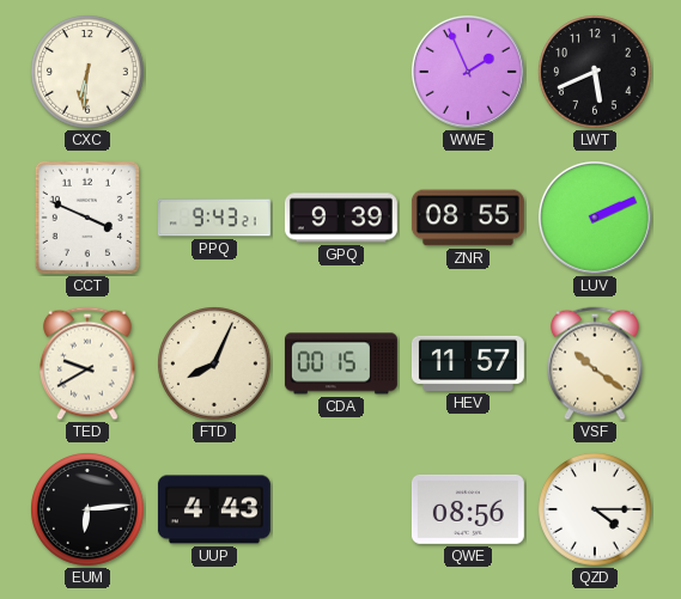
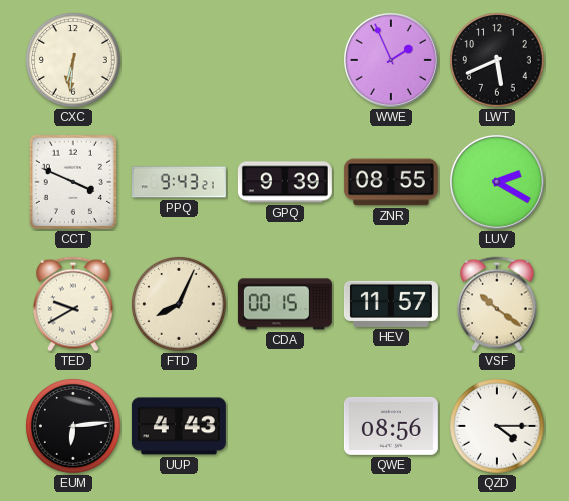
LUV: 2:11 -> 2:20 (497, 182)
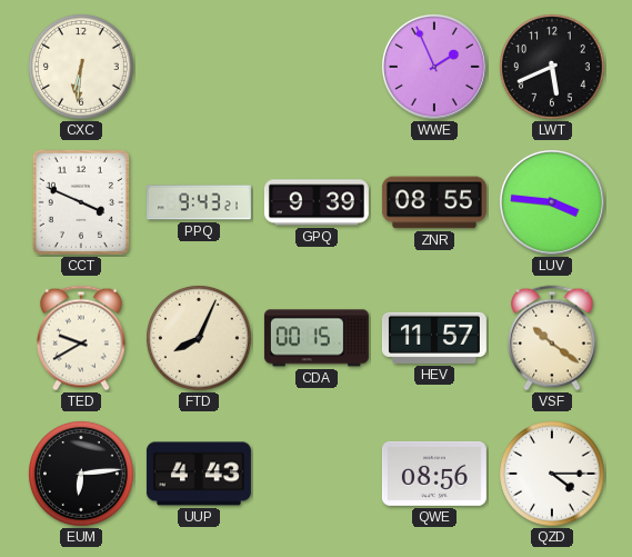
LUV: 2:20 -> 3:46 (552, 202)
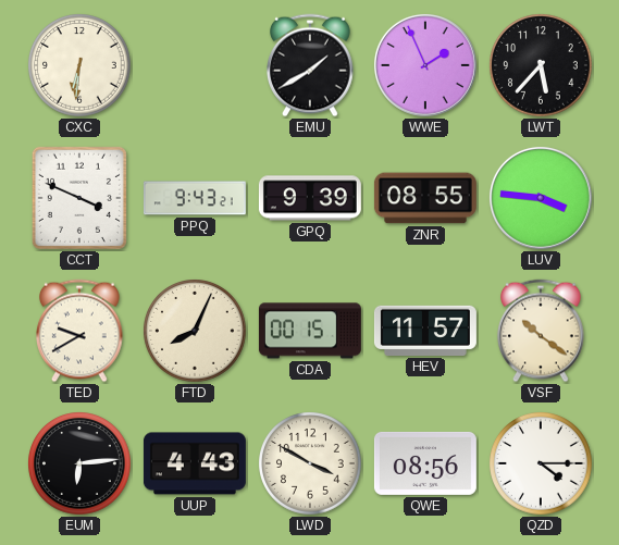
EMU: none -> 1:40 (311, 65)
LWT: 5:41 -> 5:37 (542, 66)
LWD: none -> 3:50 (311, 465)
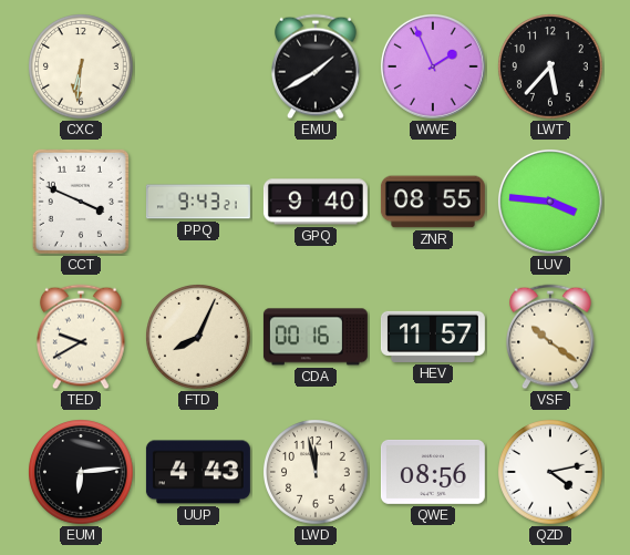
GPQ: 9:39 -> 9:40 (316, 202)
CDA: 00:15 -> 00:16 (316, 337)
LWD: 3:50 -> 11:58 (317, 473)
QZD: 4:15 -> 4:13 (551, 473)
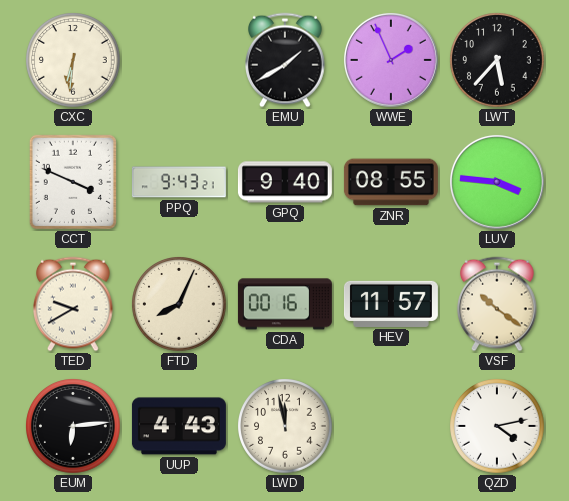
QWE: 08:56 -> none (433, 472)
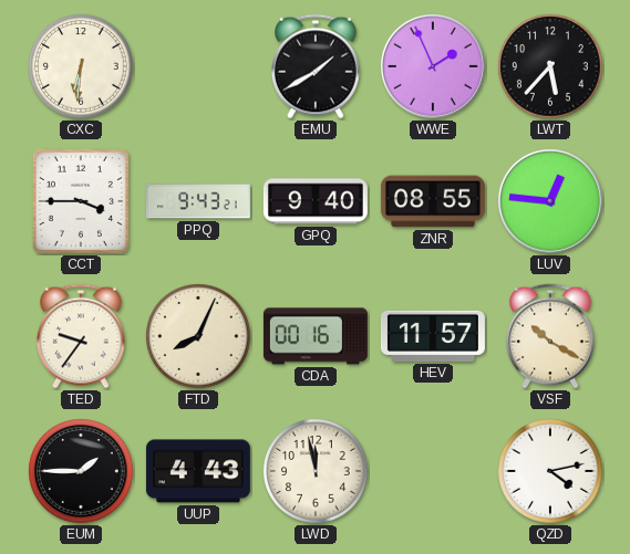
CCT: 3:49 -> 3:45 (81, 201)
LUV: 3:46 -> 12:46 (550, 201)
TED: 9:40 -> 9:36 (82, 336)
VSF: 10:21 -> 10:20 (551, 336)
EUM: 6:14 -> 1:45 (82, 472)
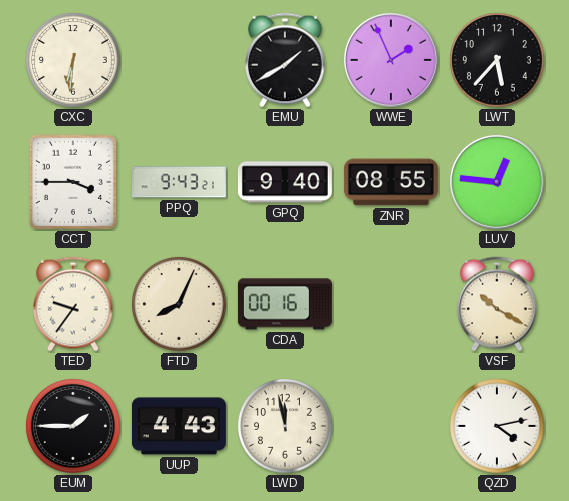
HEV: 11:57 -> none (433, 336)
